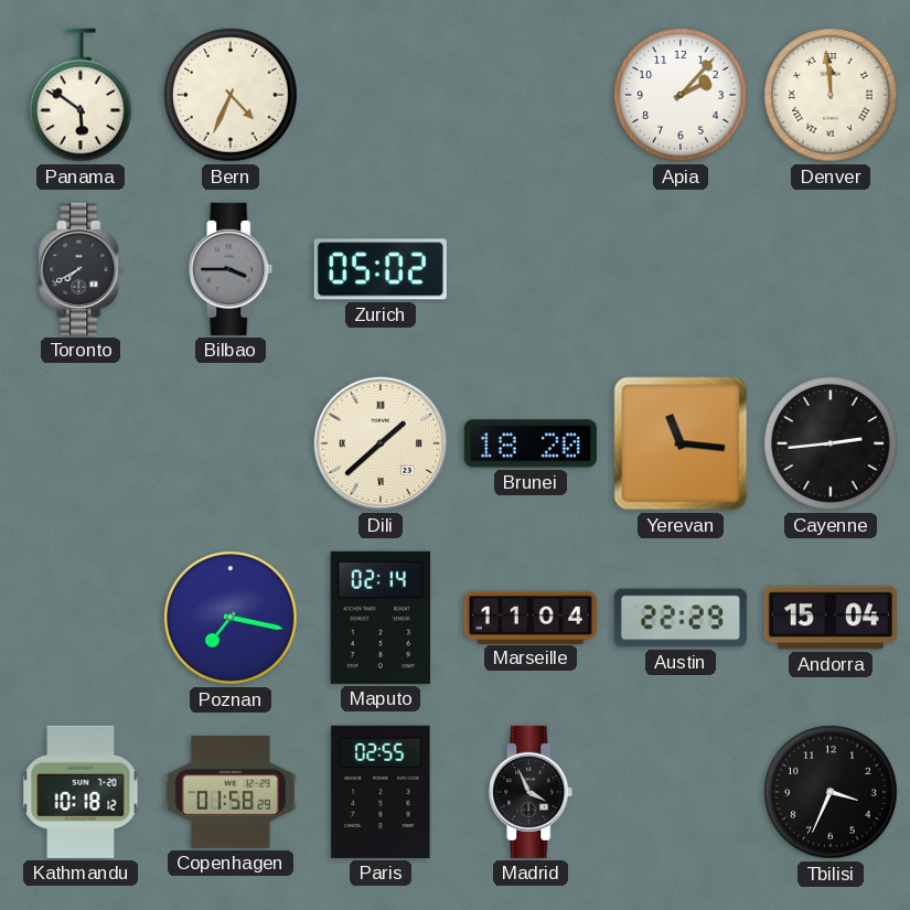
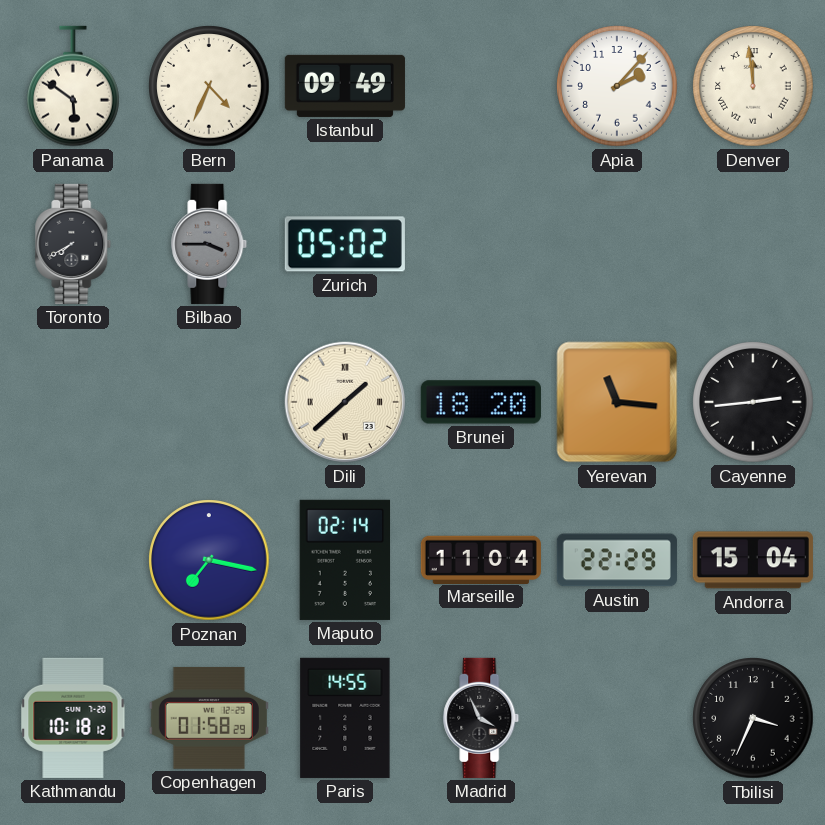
Istanbul: none -> 09:49 (345, 86)
Paris: 02:55 -> 14:55 (345, 718)
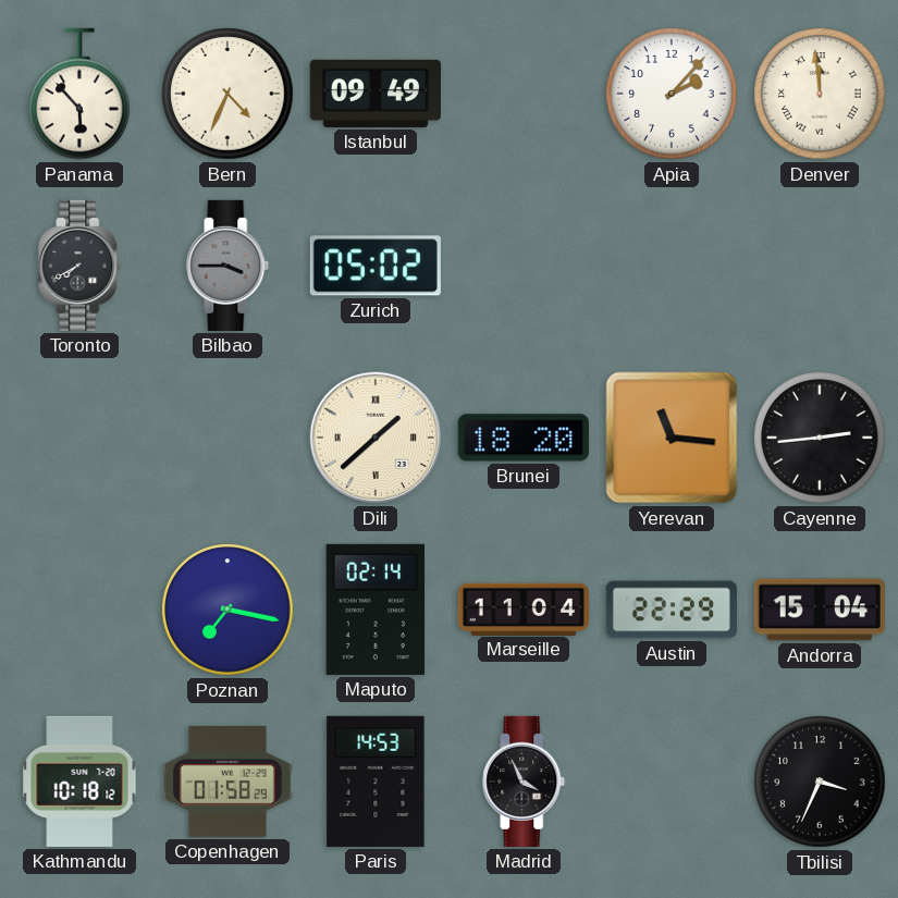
Panama: 5:51 -> 5:53 (81, 94)
Paris: 14:55 -> 14:53 (376, 782)
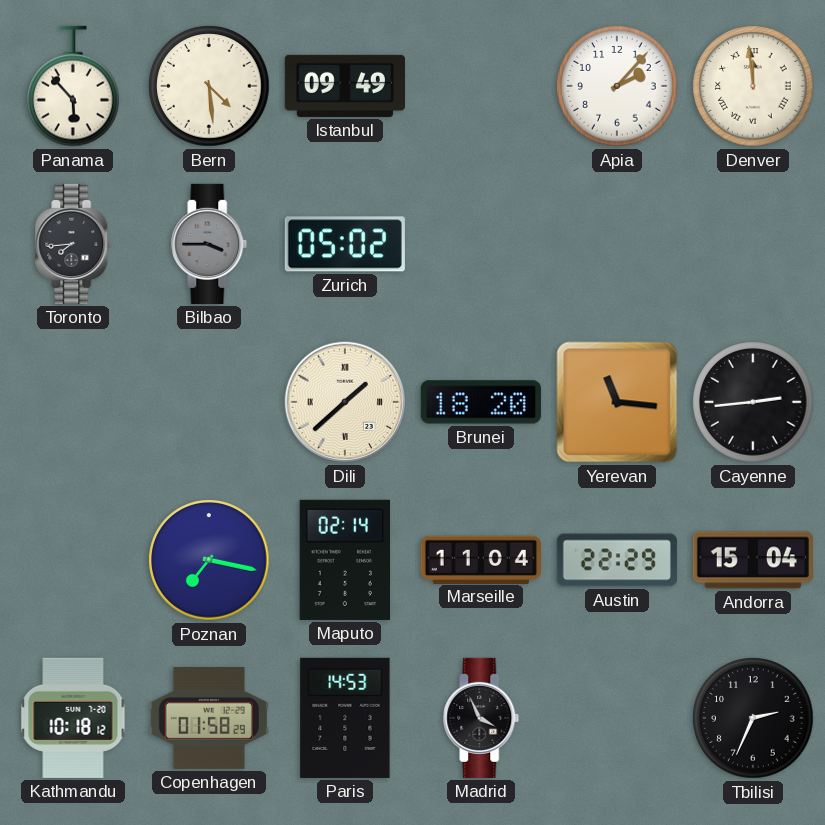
Bern: 4:34 -> 4:29 (209, 86)
Toronto: 7:40 -> 7:44 (73, 244)
Tbilisi: 3:34 -> 2:34 (753, 718)
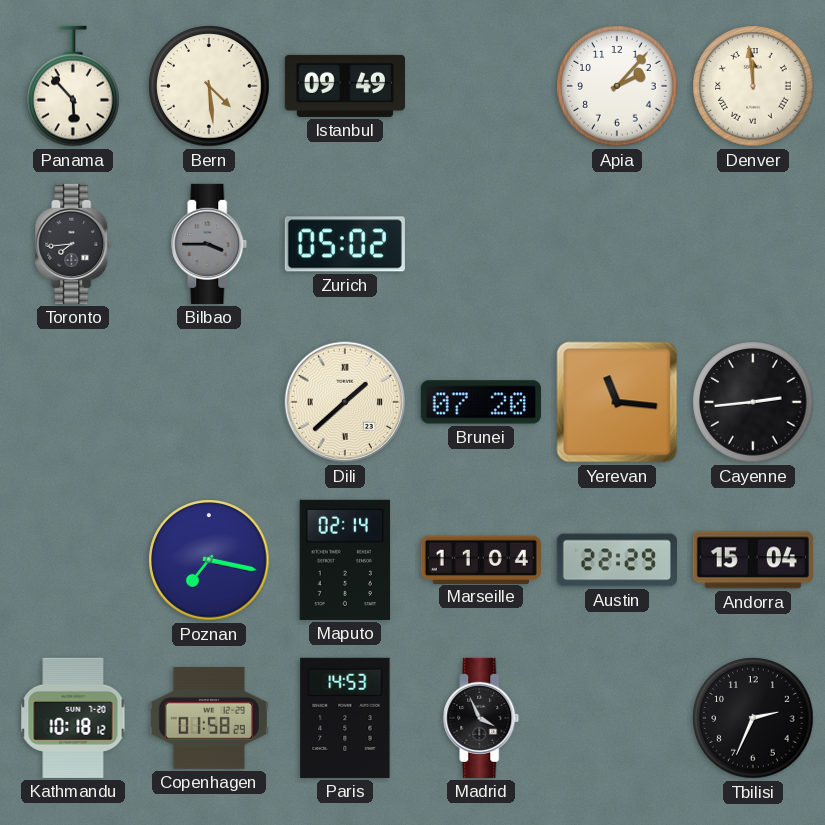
Brunei: 18:20 -> 07:20 (481, 402)
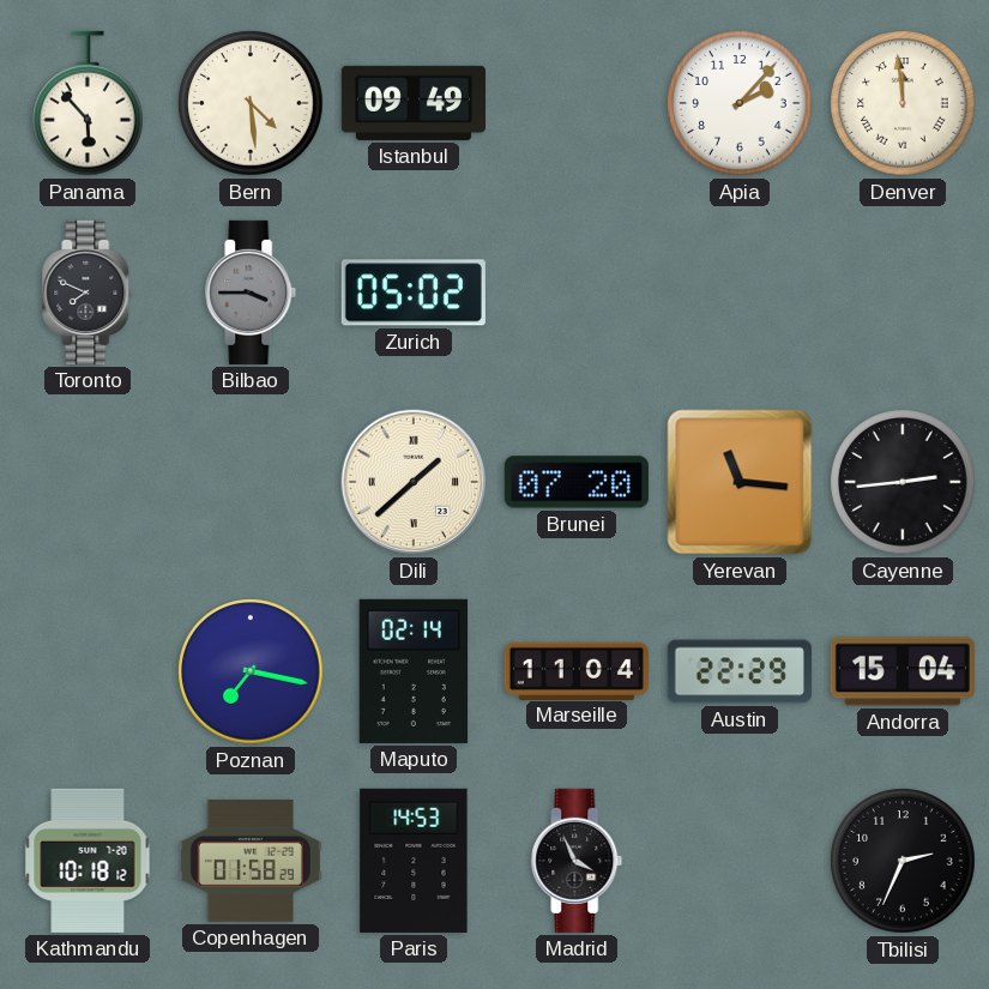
Toronto: 7:44 -> 7:49 (88, 293)
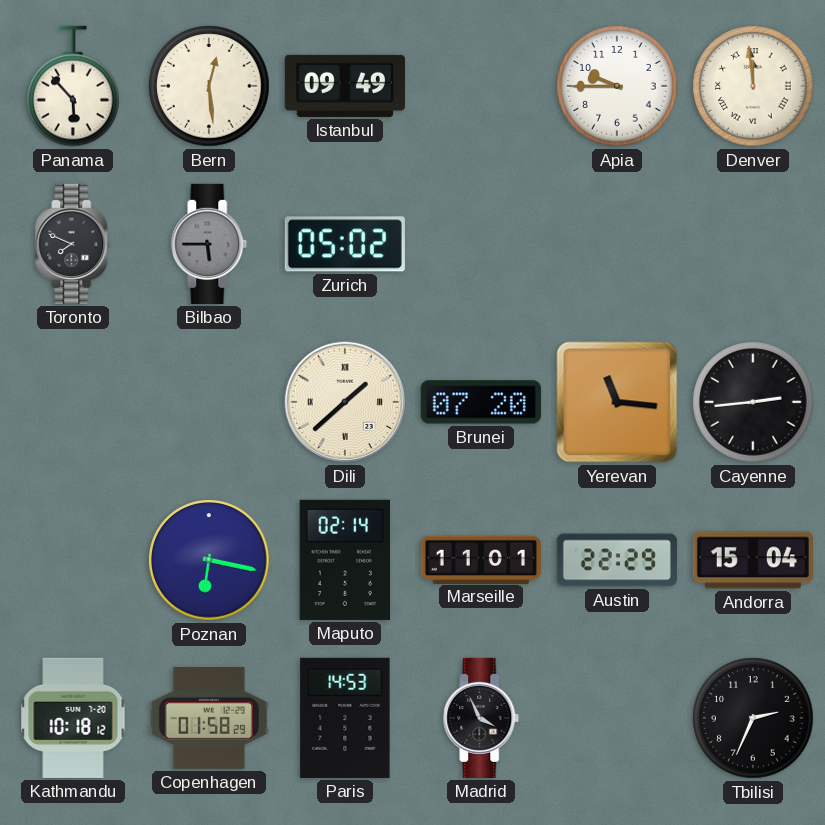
Bern: 4:29 -> 12:29 (209, 86)
Apia: 2:07 -> 9:45 (617, 86)
Bilbao: 3:45 -> 5:45 (209, 244)
Poznan: 7:17 -> 6:17 (209, 560)
Marseille: 11:04 -> 11:01 (481, 559)
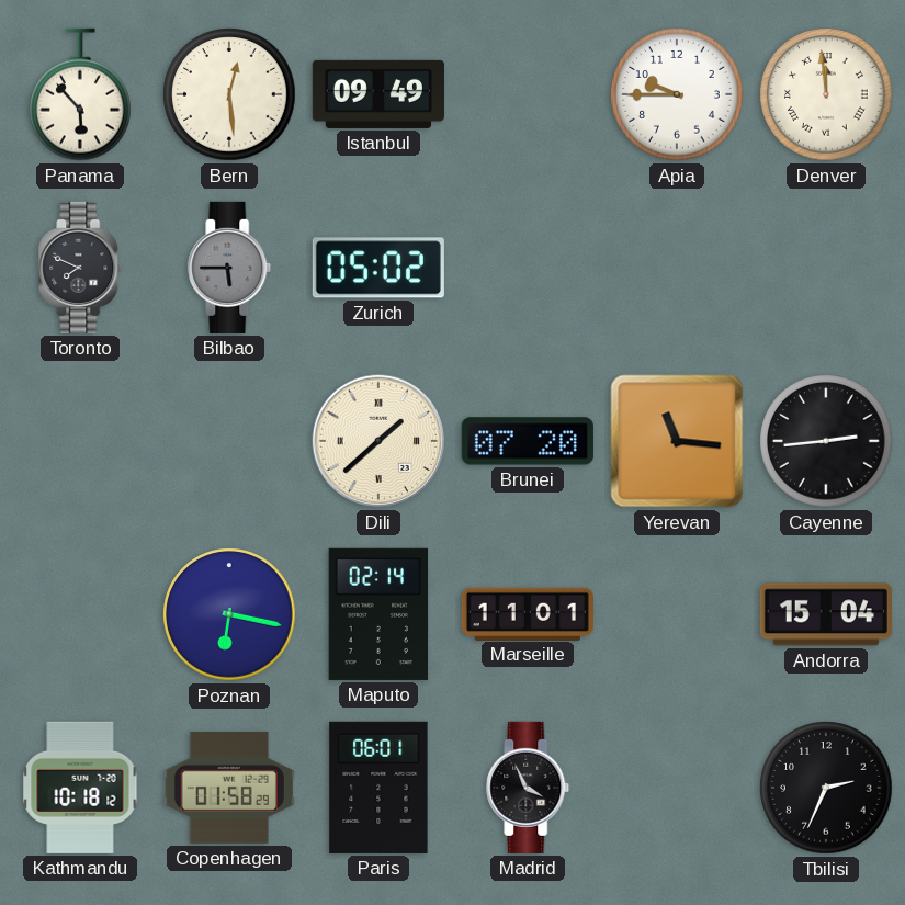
Austin: 22:29 -> none (617, 560)
Paris: 14:53 -> 06:01 (378, 788)
